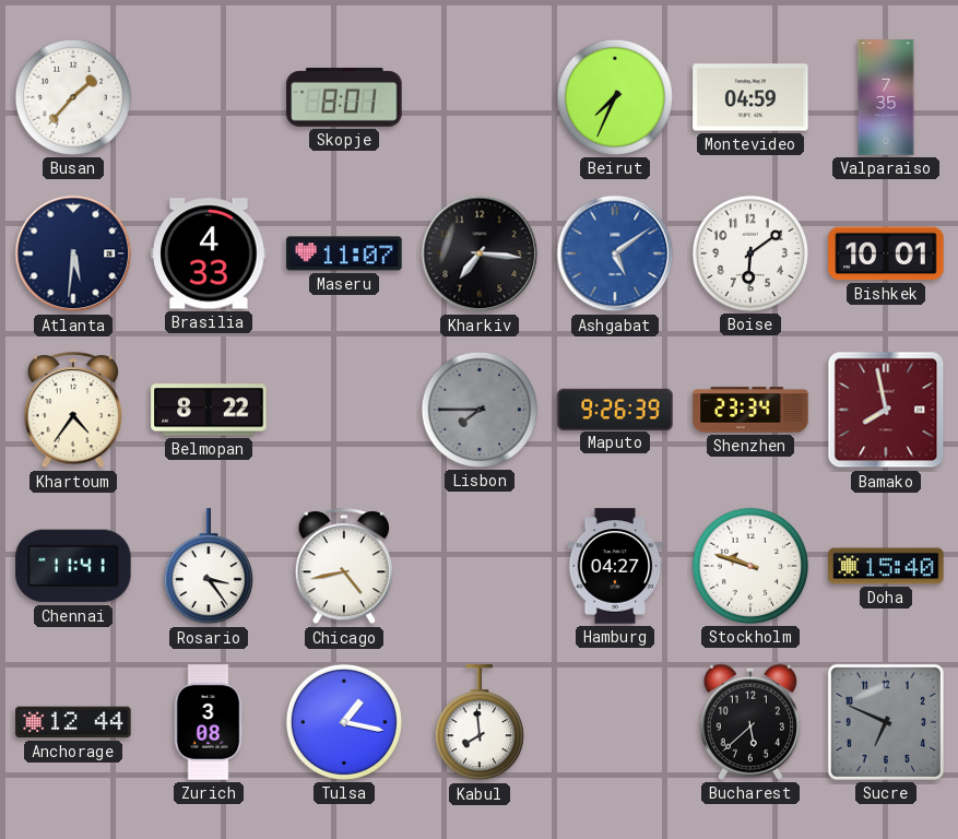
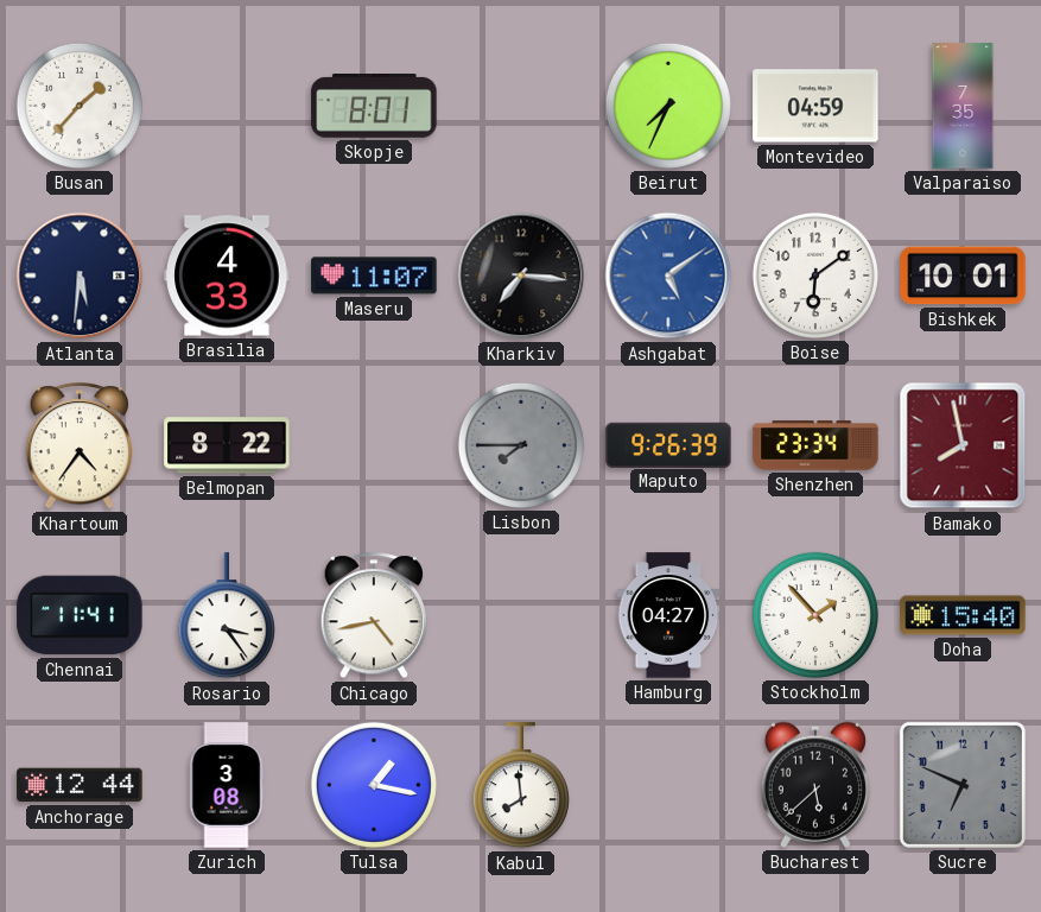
Stockholm: 9:48 -> 1:53 (815, 615)
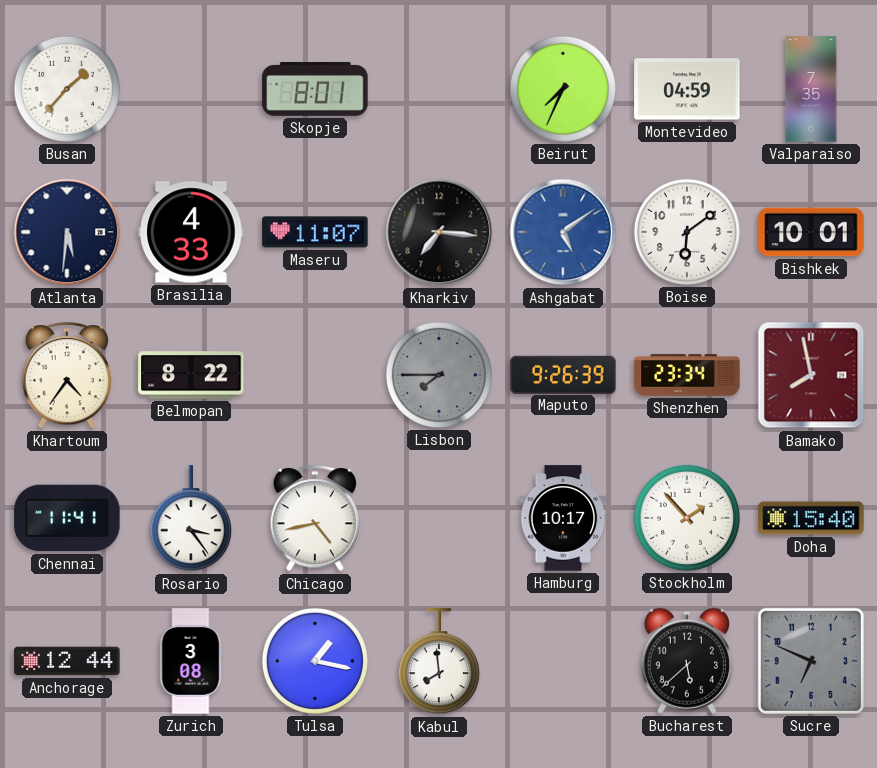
Hamburg: 04:27 -> 10:17 (563, 518)
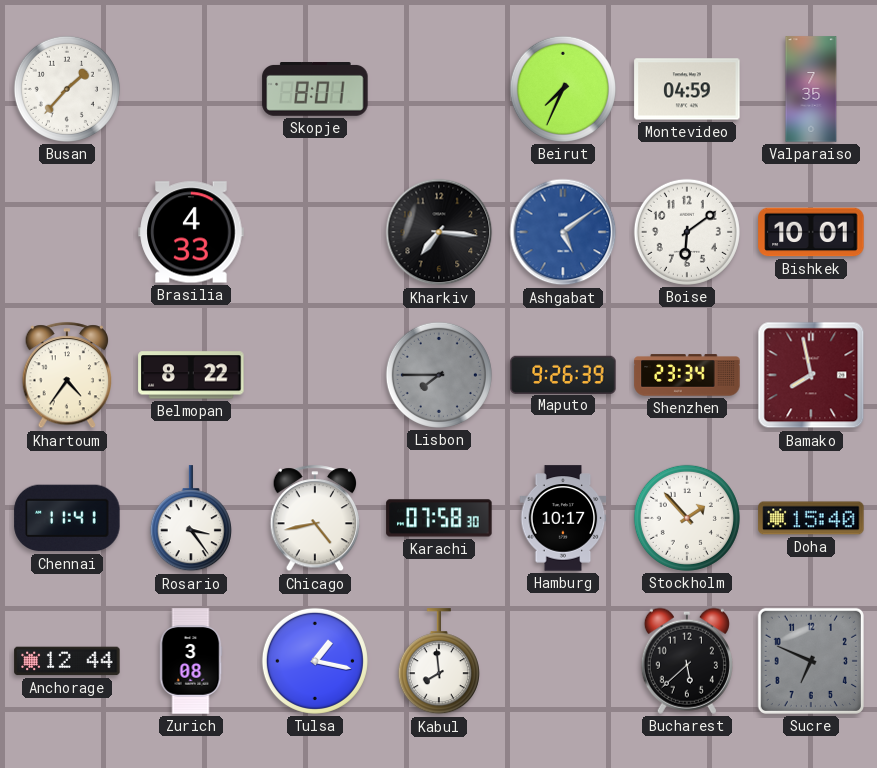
Atlanta: 5:31 -> none (67, 232)
Maseru: 11:07 -> none (315, 232)
Karachi: none -> 07:58 (439, 518)
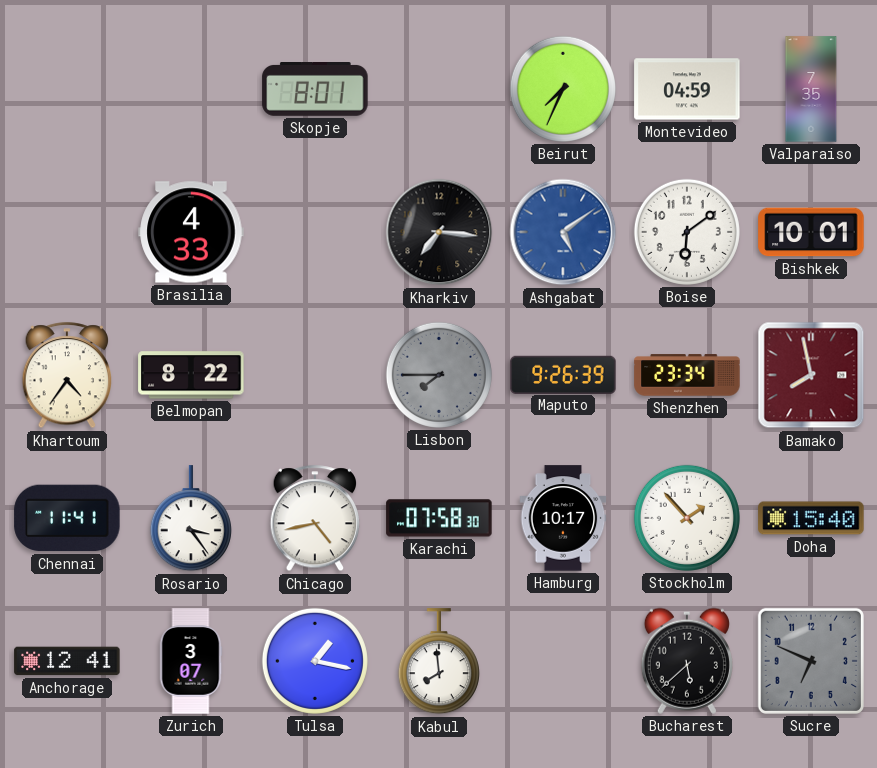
Busan: 1:37 -> none (67, 89)
Anchorage: 12:44 -> 12:41 (67, 661)
Zurich: 3:08 -> 3:07 (191, 661)
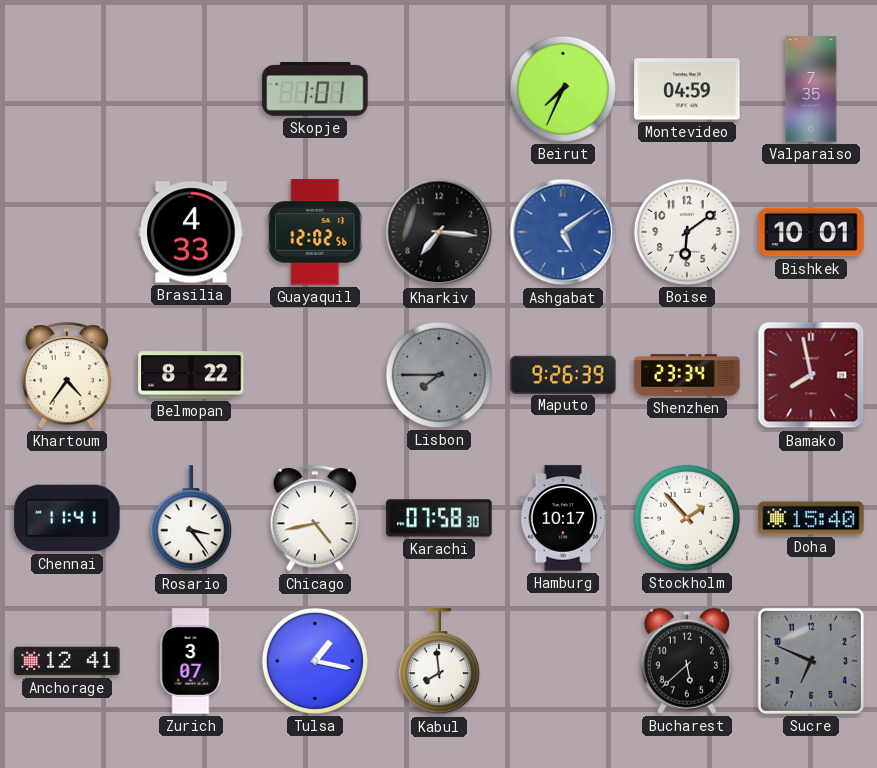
Skopje: 8:01 -> 1:01 (315, 90)
Guayaquil: none -> 12:02 (315, 232)
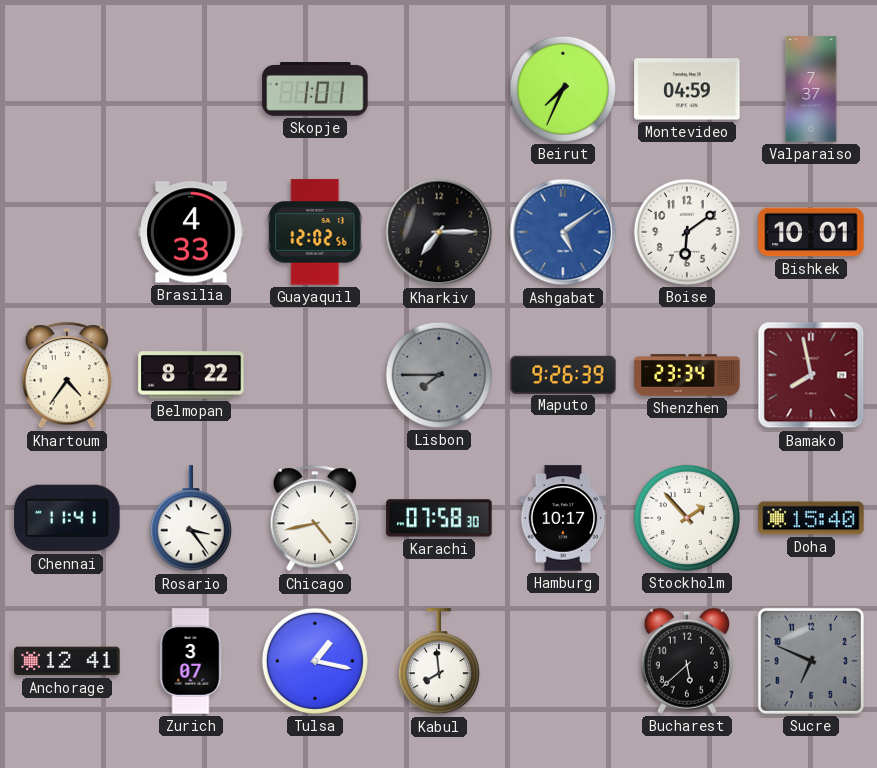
Valparaiso: 7:35 -> 7:37 (811, 89)
Kharkiv: 7:16 -> 7:15 (439, 232)
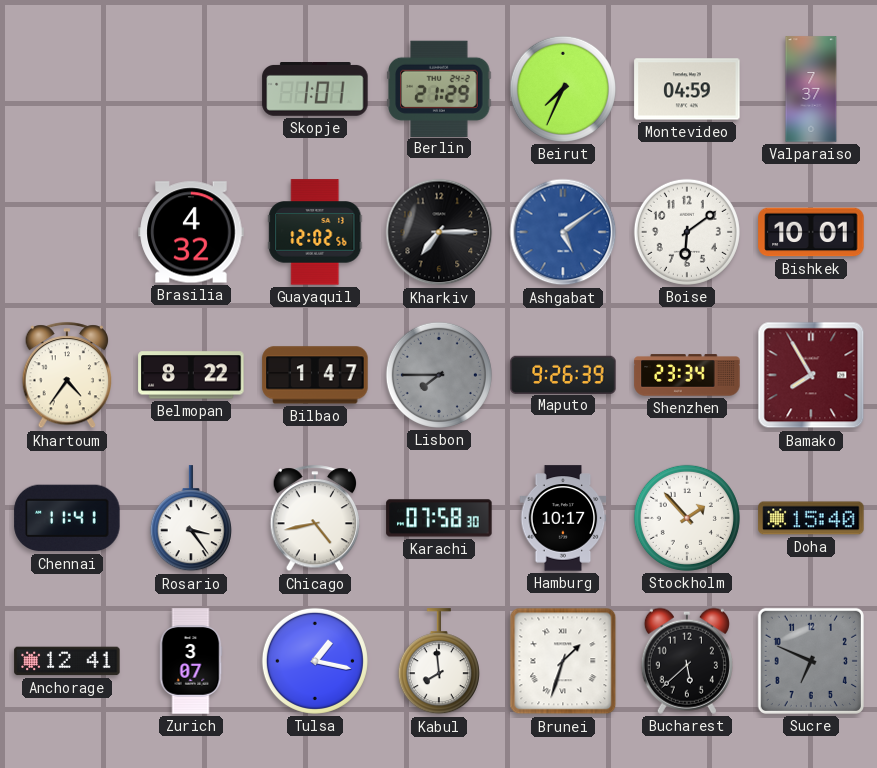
Berlin: none -> 21:29 (439, 88)
Brasilia: 4:33 -> 4:32 (191, 232)
Bilbao: none -> 1:47 (315, 375)
Bamako: 7:58 -> 7:55 (811, 375)
Brunei: none -> 1:33 (563, 661)
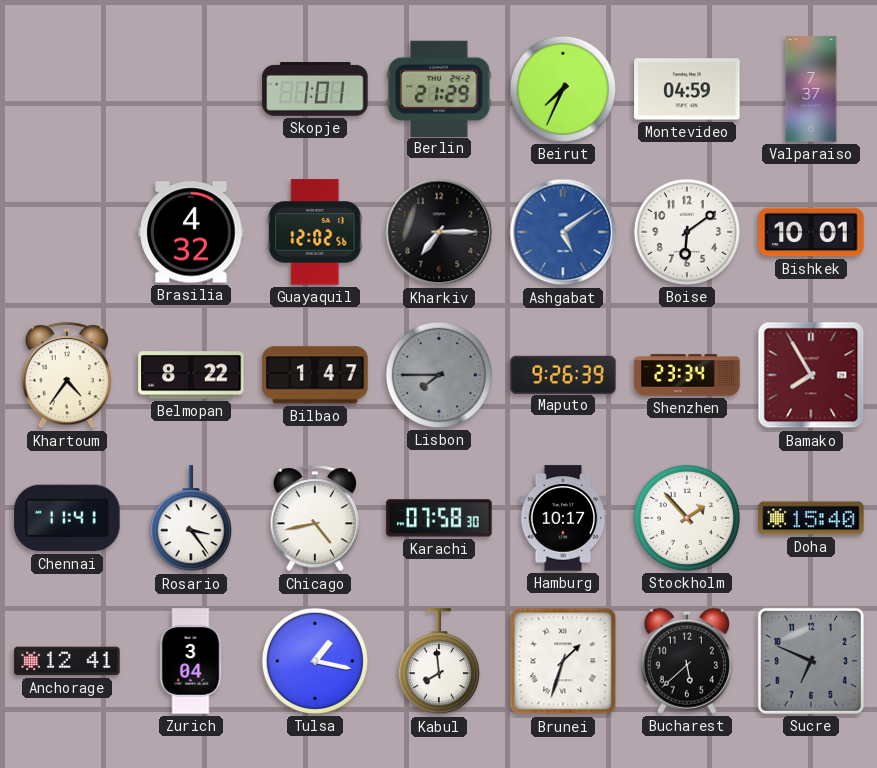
Zurich: 3:07 -> 3:04 (191, 661)
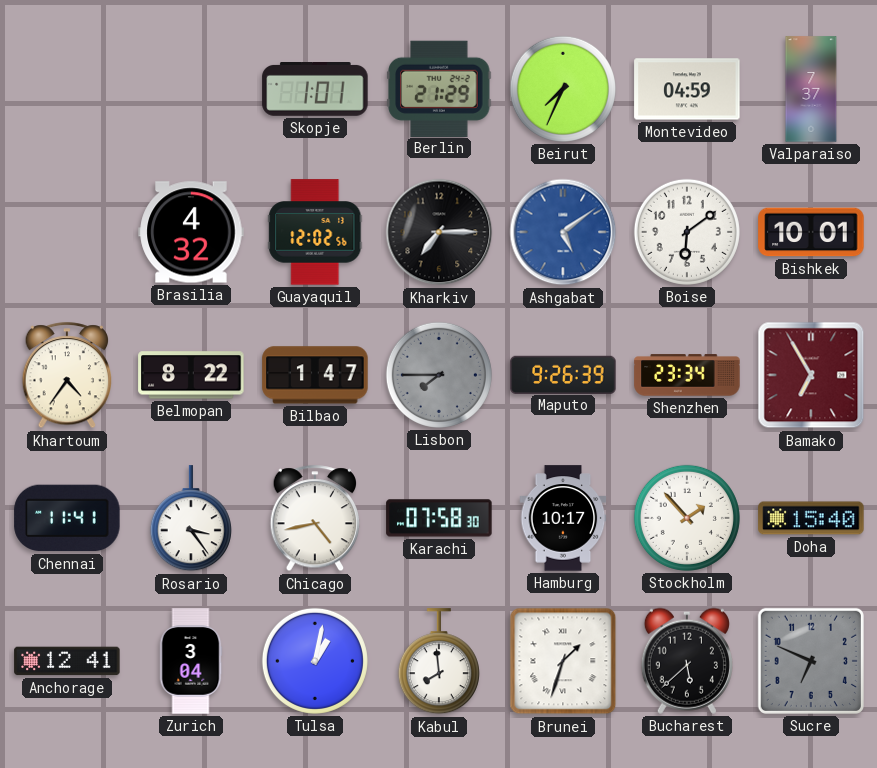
Bamako: 7:55 -> 6:55 (811, 375)
Tulsa: 1:17 -> 1:02 (315, 661)
